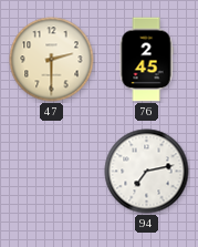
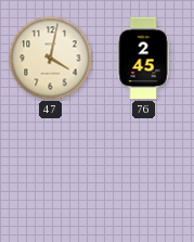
47: 2:30 -> 4:02 (51, 59)
94: 7:13 -> none (147, 172)
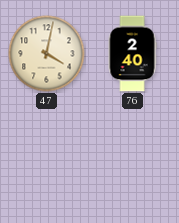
76: 2:45 -> 2:40 (132, 54)
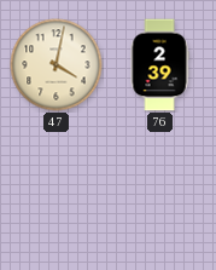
76: 2:40 -> 2:39 (159, 65)
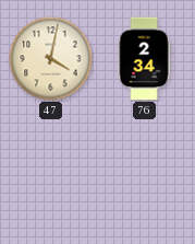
76: 2:39 -> 2:34 (144, 59)
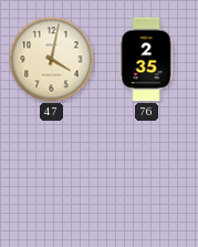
76: 2:34 -> 2:35 (146, 60)
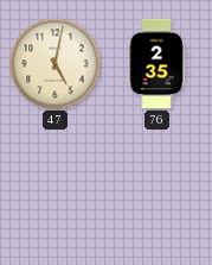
47: 4:02 -> 5:02 (56, 64)
